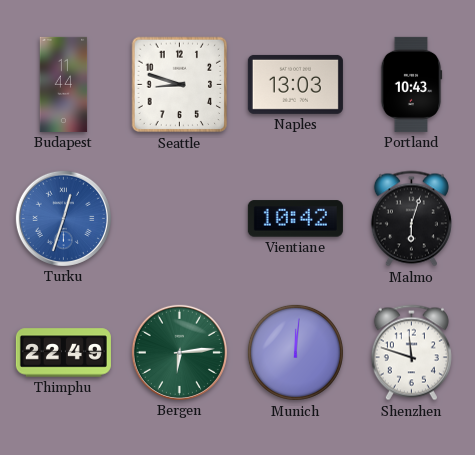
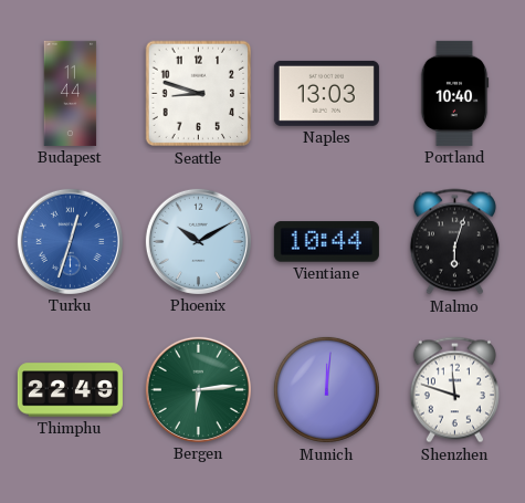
Portland: 10:43 -> 10:40 (454, 93)
Phoenix: none -> 10:10 (198, 241)
Vientiane: 10:42 -> 10:44 (326, 242)
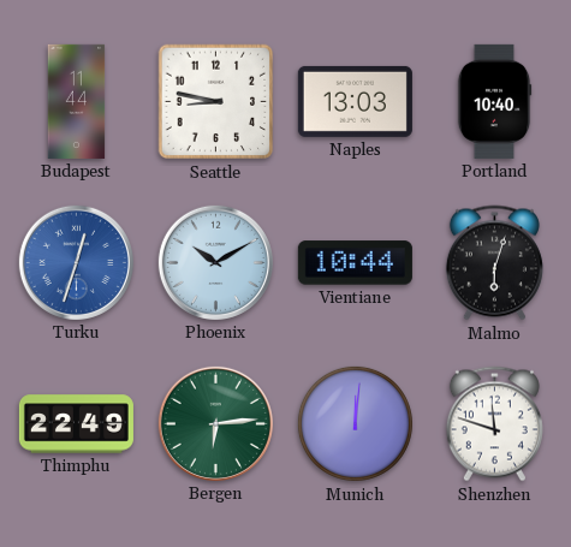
Seattle: 8:48 -> 8:47 (216, 102)
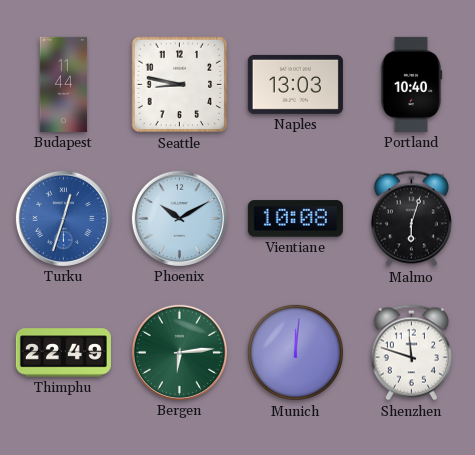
Vientiane: 10:44 -> 10:08 (295, 219)
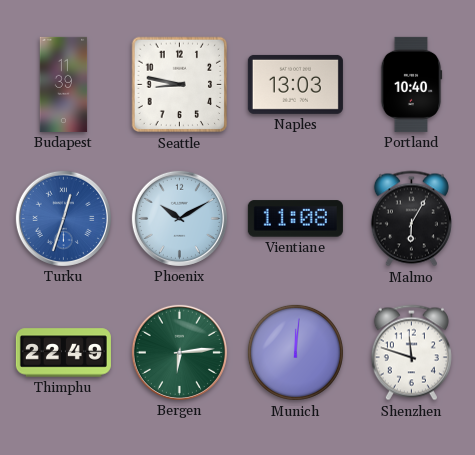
Budapest: 11:44 -> 11:39 (64, 84)
Vientiane: 10:08 -> 11:08 (295, 219)
Malmo: 6:03 -> 6:05 (411, 219)
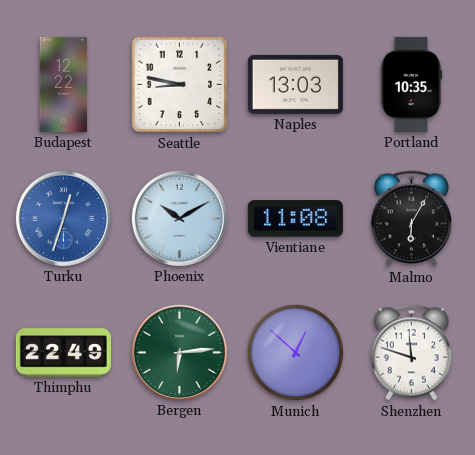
Budapest: 11:39 -> 12:22 (64, 84)
Portland: 10:40 -> 10:35 (411, 84)
Munich: 12:01 -> 12:52 (295, 352)
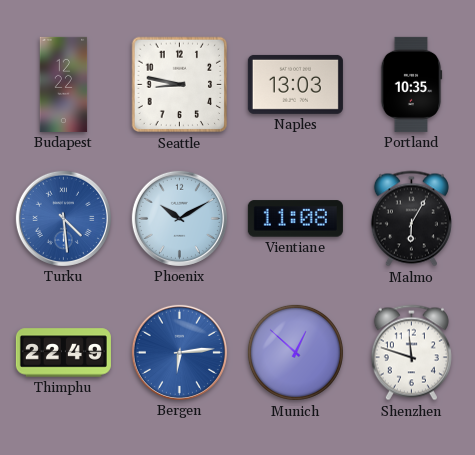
Turku: 12:33 -> 4:29 (63, 218)
Bergen dial: green -> blue (179, 352)
